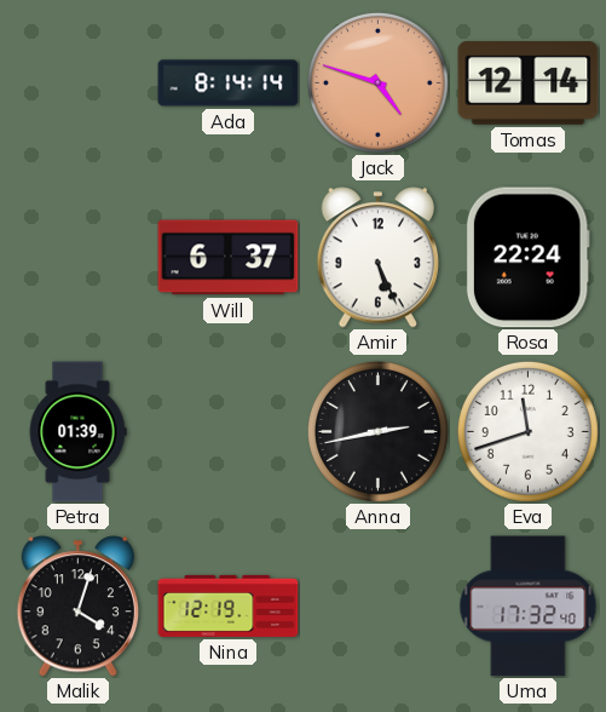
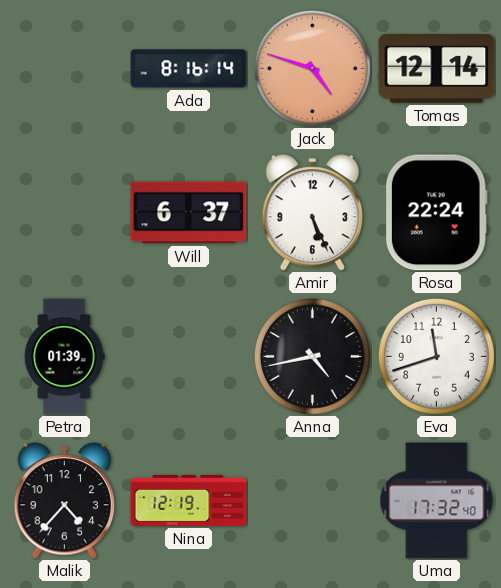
Ada: 8:14 -> 8:16 (189, 69)
Anna: 2:43 -> 4:43 (312, 356)
Malik: 4:03 -> 4:37 (64, 501)
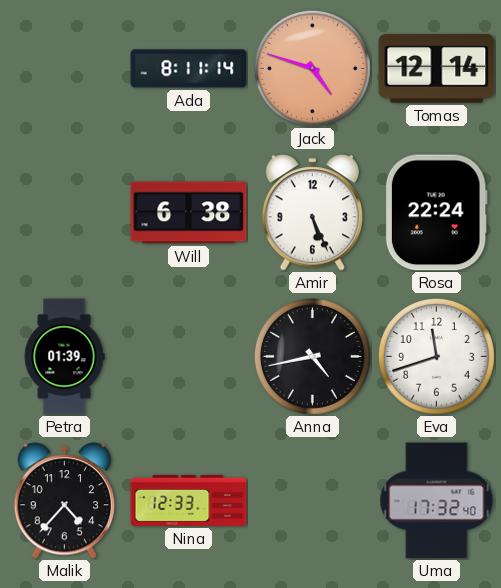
Ada: 8:16 -> 8:11 (189, 69)
Will: 6:37 -> 6:38 (189, 213)
Nina: 12:19 -> 12:33 (189, 500)
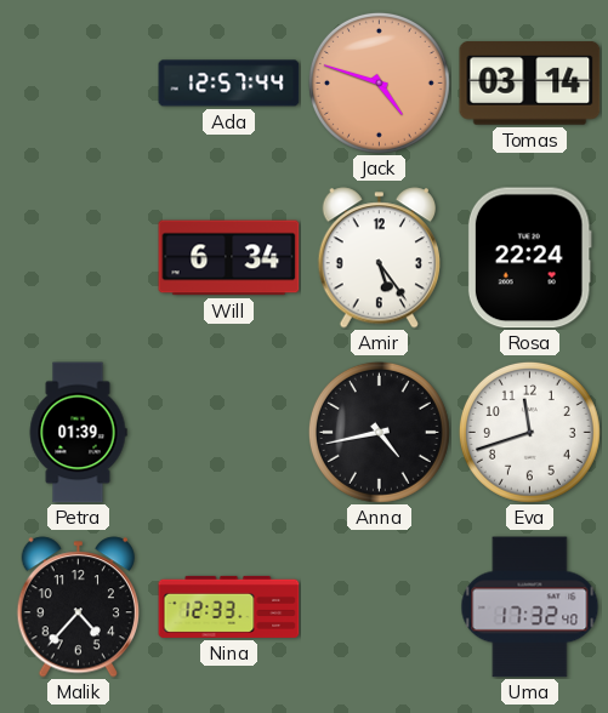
Ada: 8:11 -> 12:57 (229, 84)
Tomas: 12:14 -> 03:14 (530, 84)
Will: 6:38 -> 6:34 (229, 258)
Amir: 5:26 -> 5:24 (379, 258)
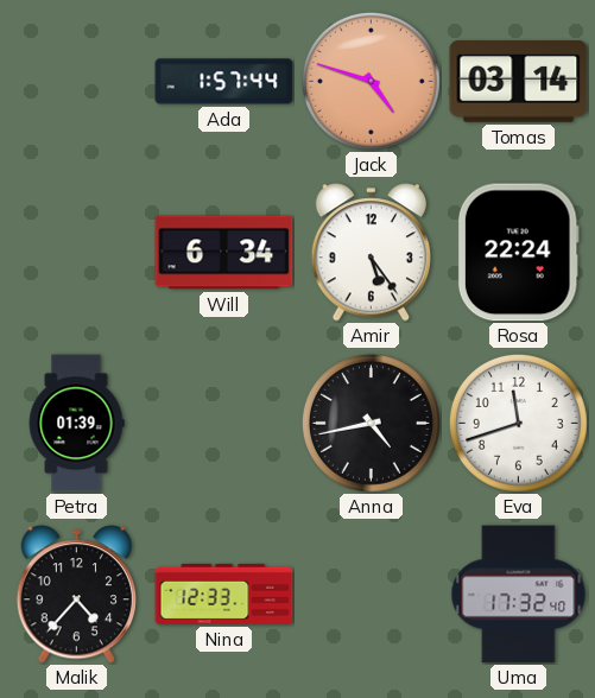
Ada: 12:57 -> 1:57 (224, 82)
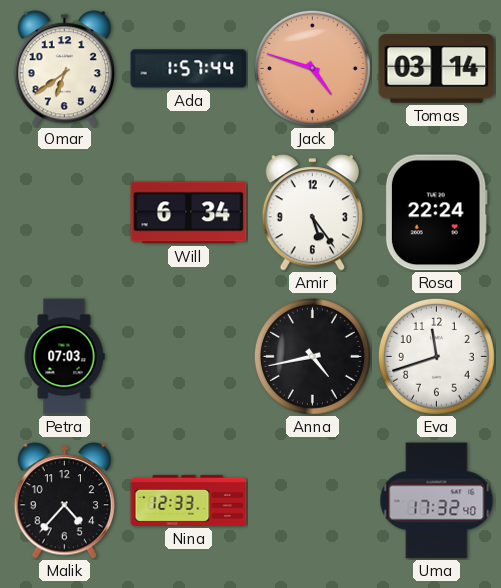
Omar: none -> 6:39 (64, 69)
Petra: 01:39 -> 07:03 (64, 357)
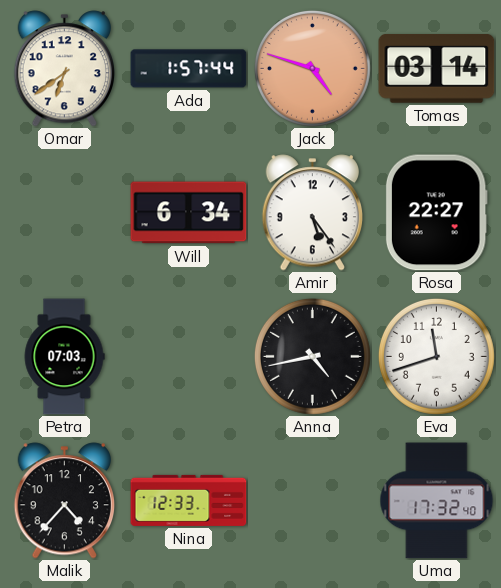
Rosa: 22:24 -> 22:27 (436, 213)
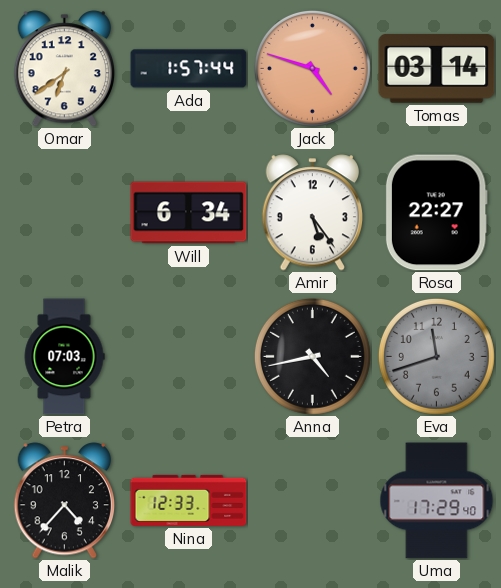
Eva dial: white -> grey (436, 356)
Uma: 17:32 -> 17:29 (437, 501)
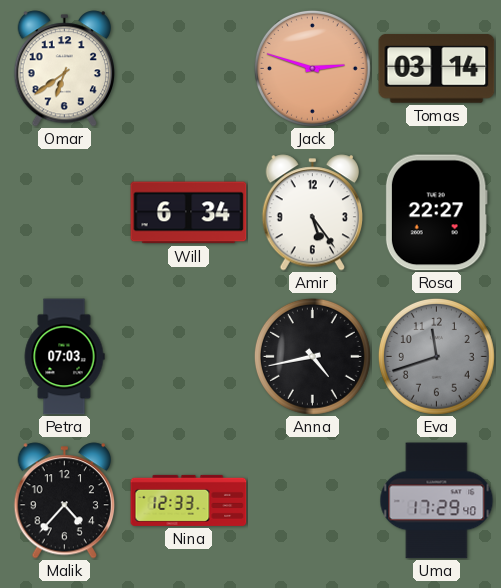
Ada: 1:57 -> none (189, 69)
Jack: 4:48 -> 2:48 (312, 68)
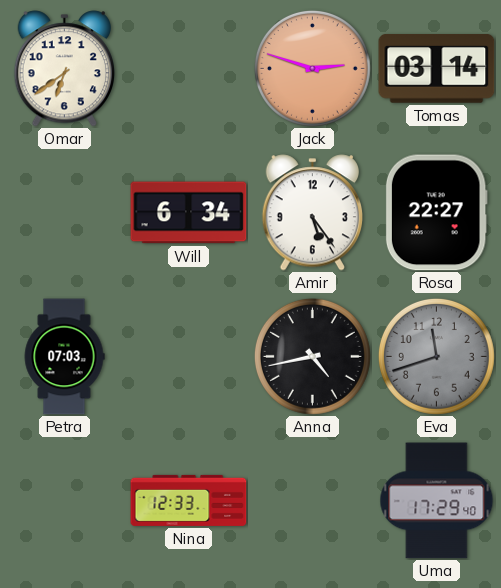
Malik: 4:37 -> none (64, 501)
